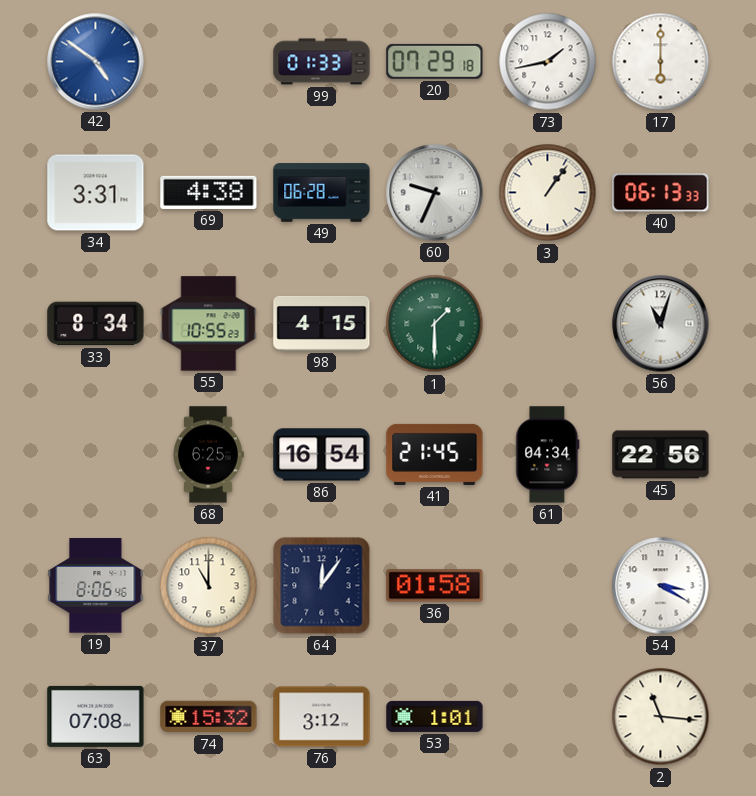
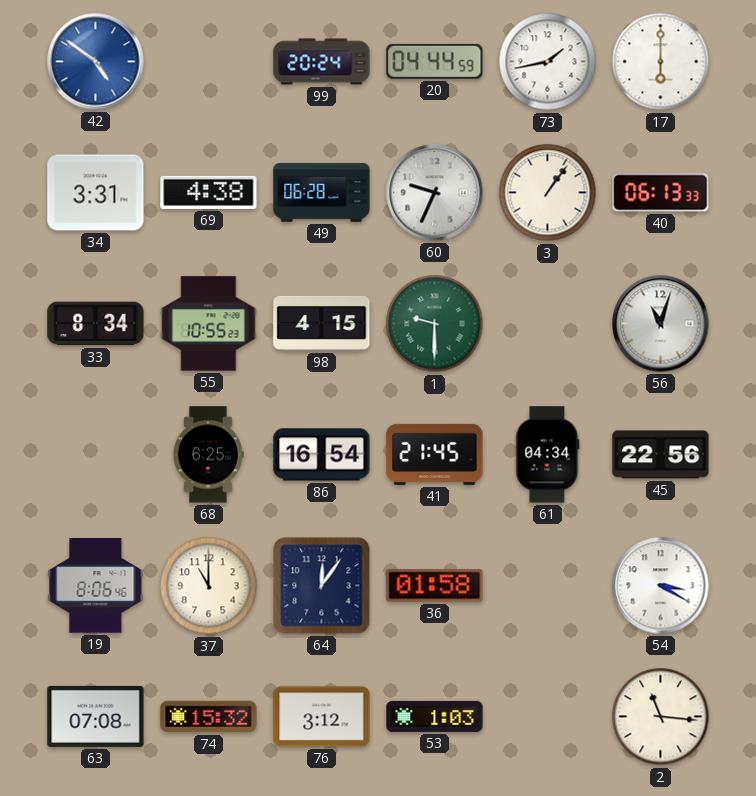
99: 01:33 -> 20:24 (322, 62)
20: 07:29 -> 04:44 (435, 61)
1: 1:30 -> 9:30 (435, 324)
53: 1:01 -> 1:03 (435, 716)
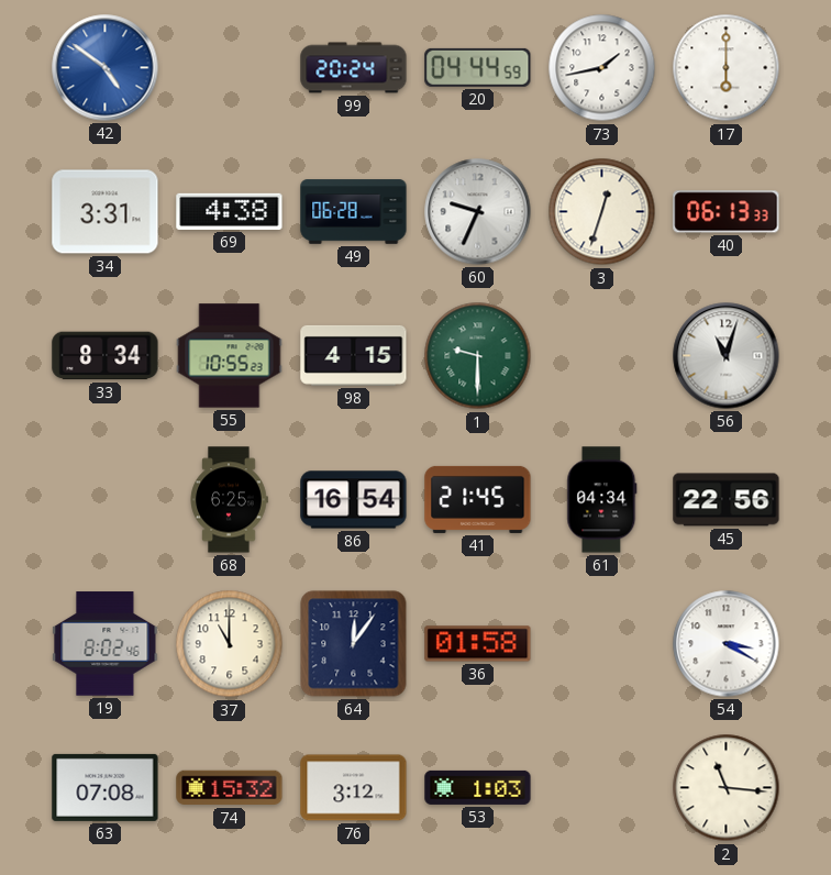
3: 1:06 -> 12:33 (602, 212)
19: 8:06 -> 8:02 (106, 644)
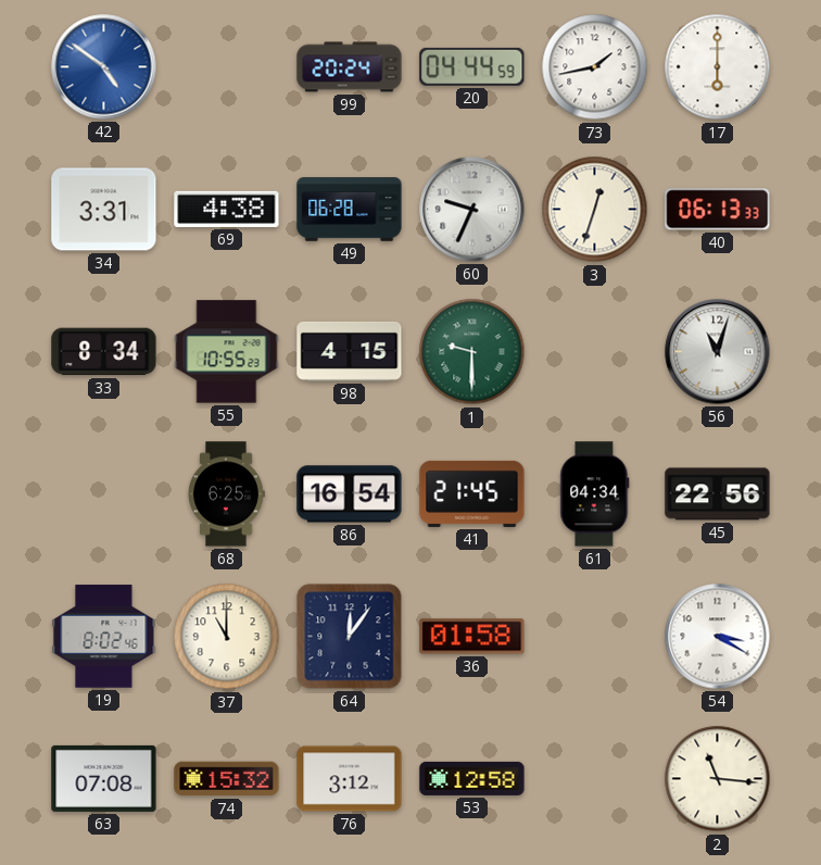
53: 1:03 -> 12:58 (472, 778)
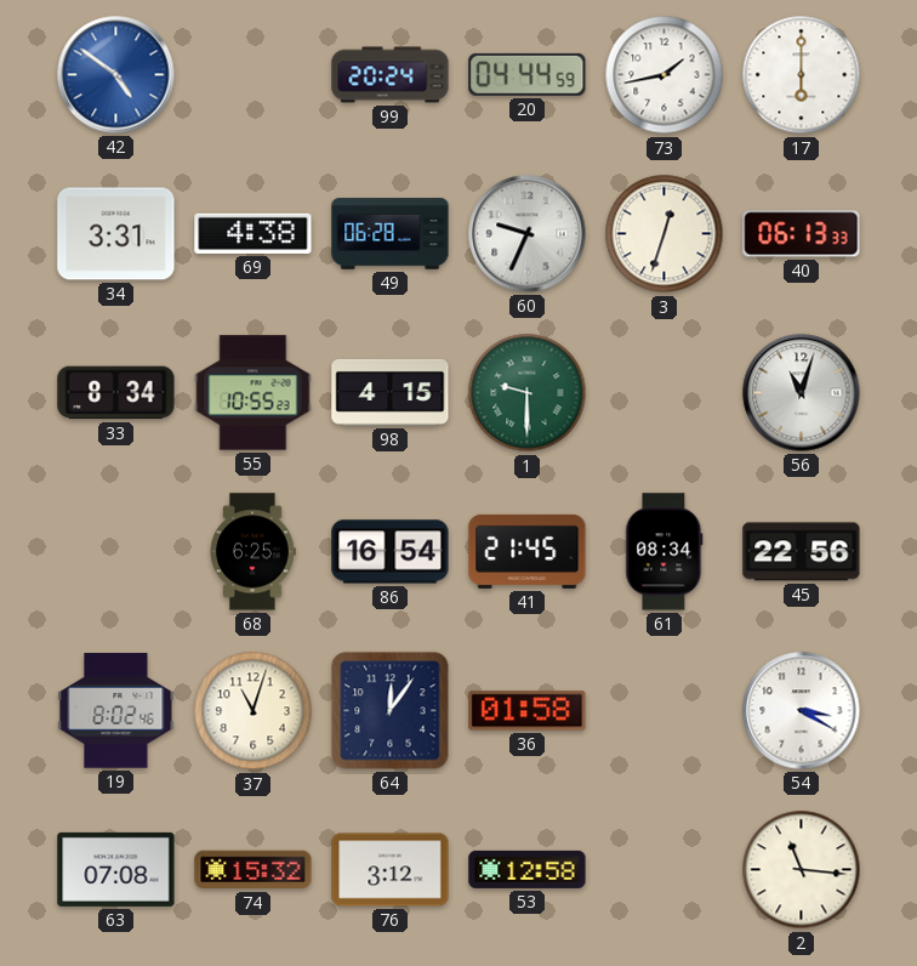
61: 04:34 -> 08:34 (665, 552)
37: 11:00 -> 11:03 (254, 711)
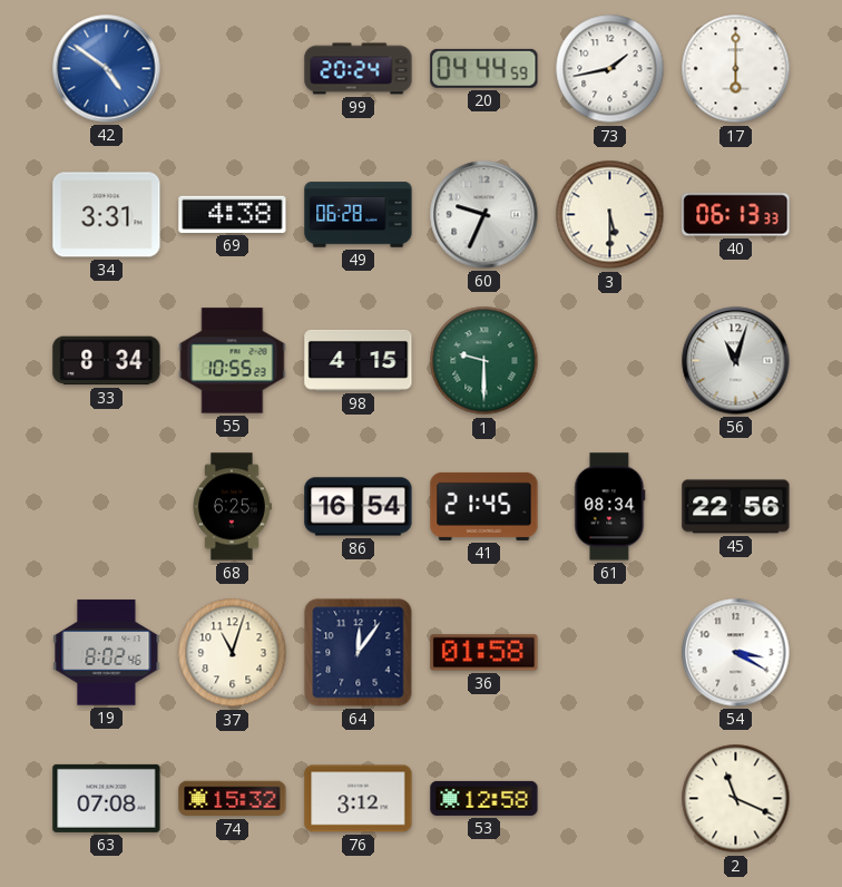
3: 12:33 -> 5:30 (610, 215)
2: 11:16 -> 11:19 (736, 799)
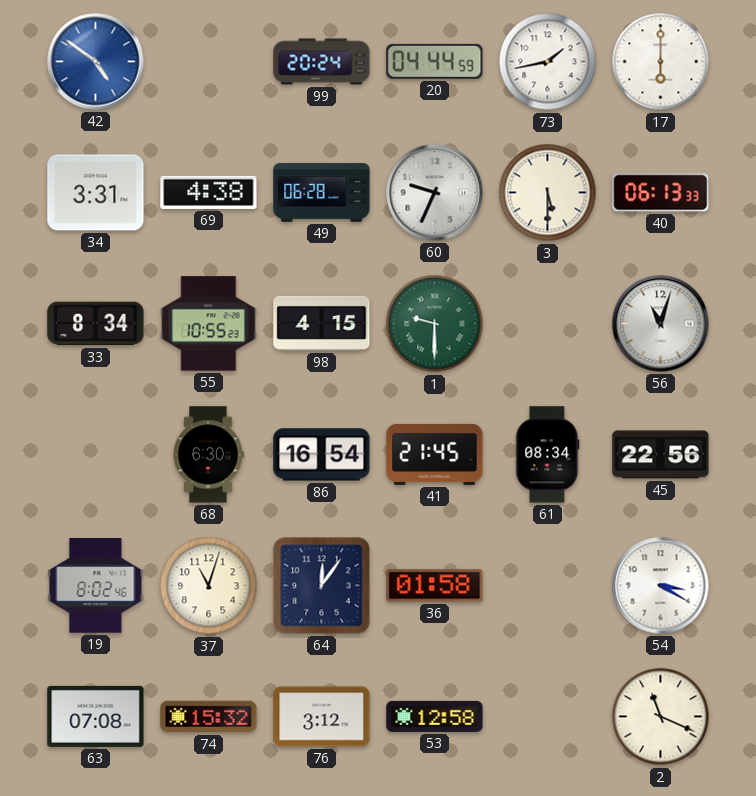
68: 6:25 -> 6:30 (208, 455)
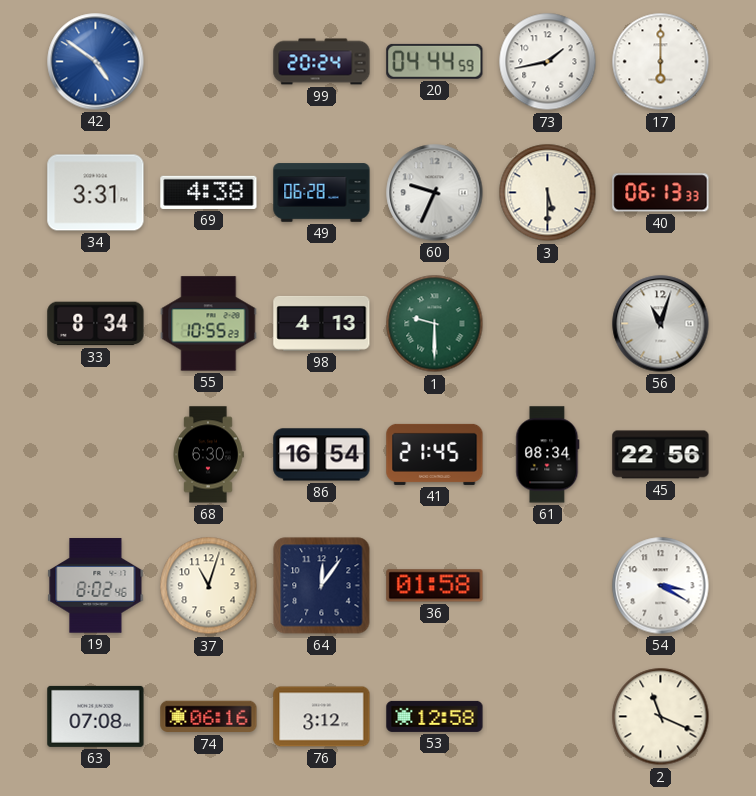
98: 4:15 -> 4:13 (322, 323)
74: 15:32 -> 06:16 (209, 717)
